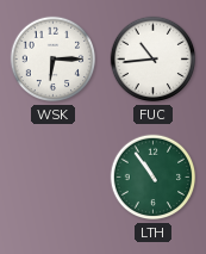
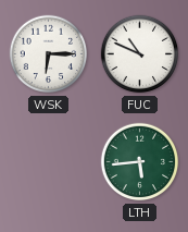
FUC: 10:44 -> 10:49 (140, 54)
LTH: 10:54 -> 5:44 (140, 162)
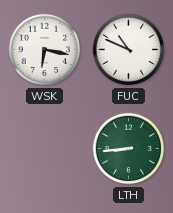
WSK: 6:15 -> 6:17 (45, 50)
LTH: 5:44 -> 8:44 (129, 149)
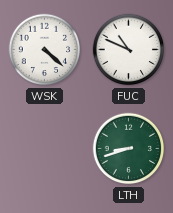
WSK: 6:17 -> 4:22 (45, 50)
LTH: 8:44 -> 8:42 (129, 149)
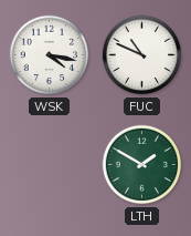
WSK: 4:22 -> 4:17 (50, 55)
LTH: 8:42 -> 1:50 (142, 165)
